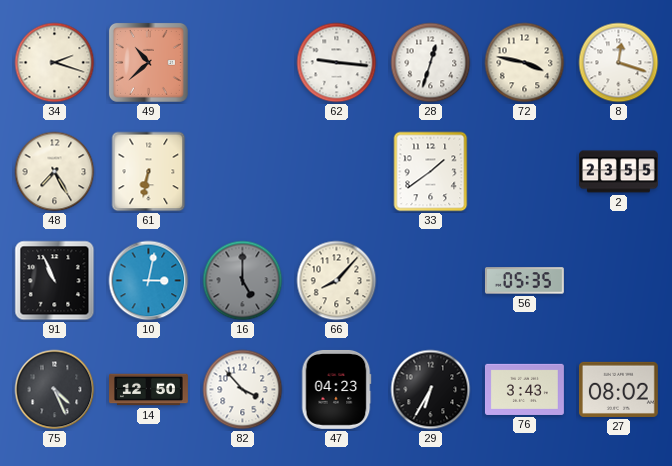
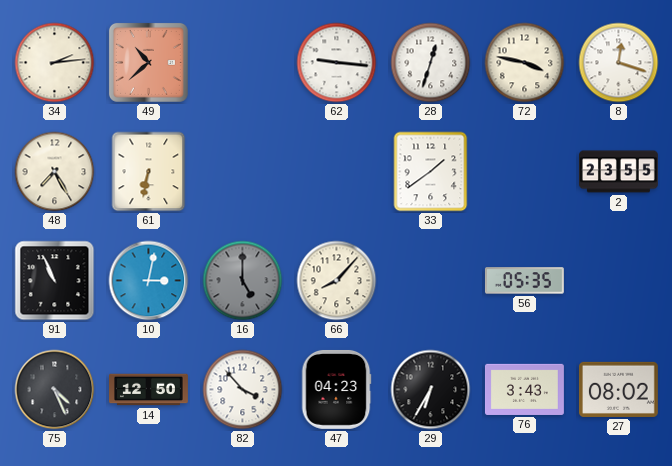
34: 2:18 -> 2:14 (55, 63)
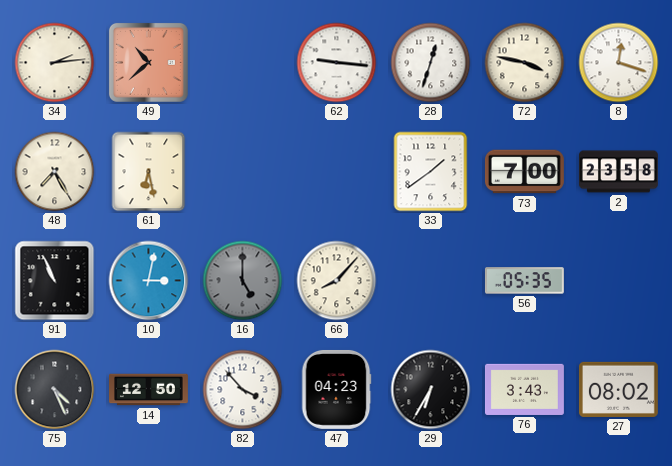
61: 6:32 -> 6:28 (149, 172)
73: none -> 7:00 (524, 172)
2: 23:55 -> 23:58 (619, 172)
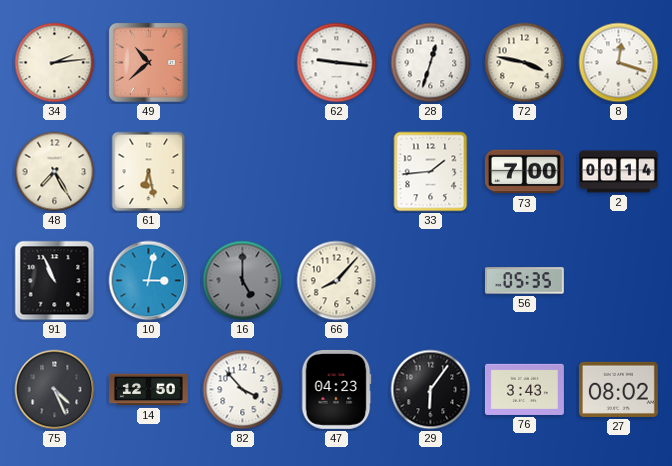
33: 1:39 -> 1:44 (431, 172)
2: 23:58 -> 00:14 (619, 172)
29: 6:35 -> 6:06 (431, 390)
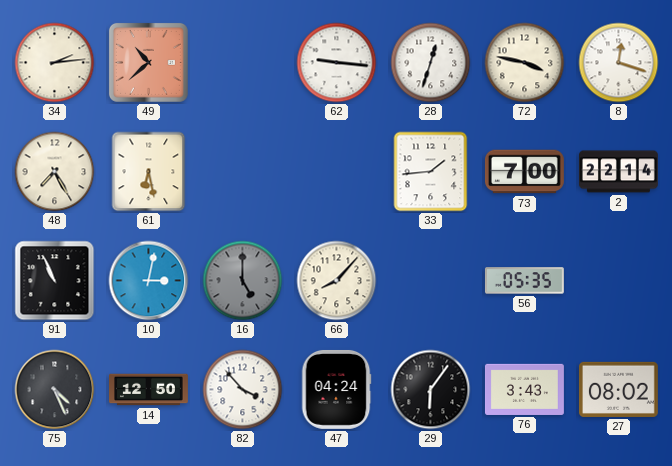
2: 00:14 -> 22:14 (619, 172)
47: 04:23 -> 04:24 (336, 389)
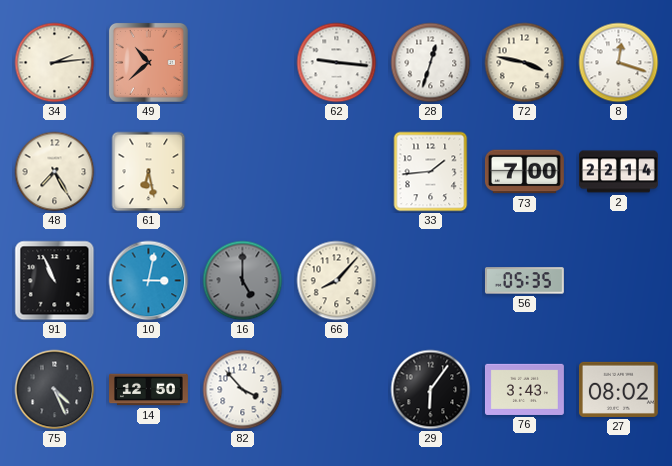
47: 04:24 -> none (336, 389)
